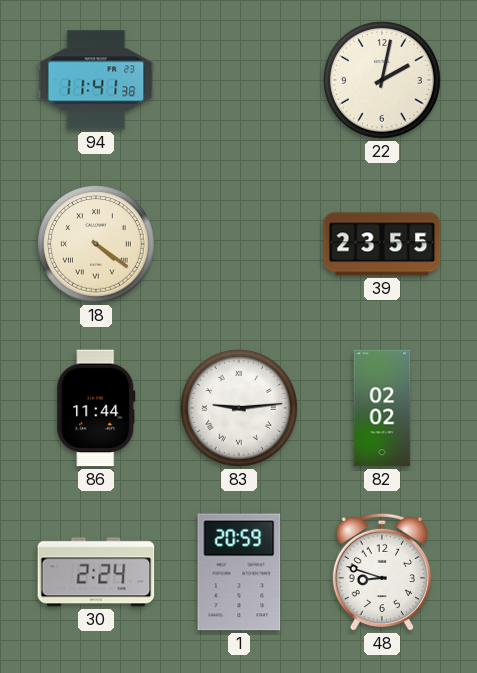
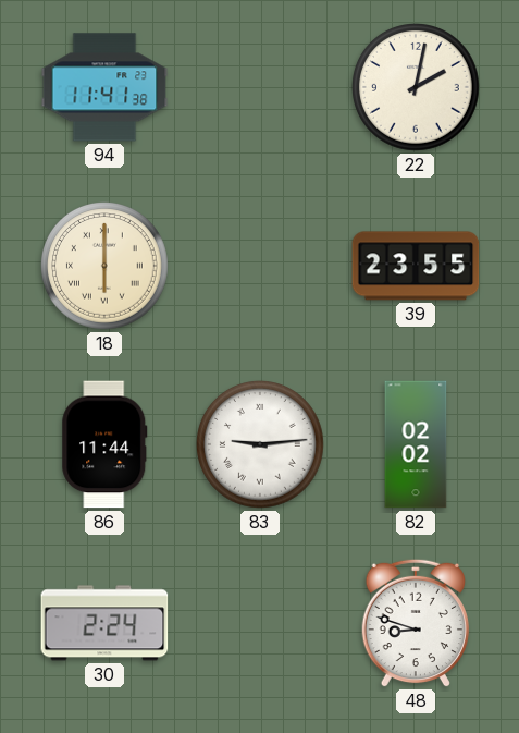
18: 4:21 -> 6:00 (106, 267)
1: 20:59 -> none (239, 572)
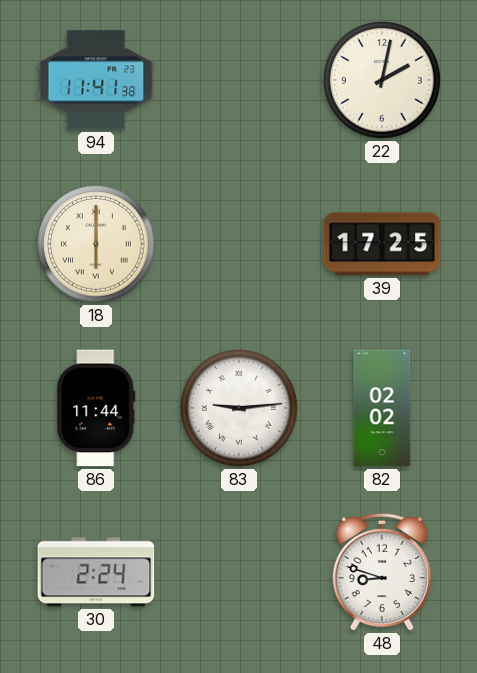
39: 23:55 -> 17:25 (382, 244)
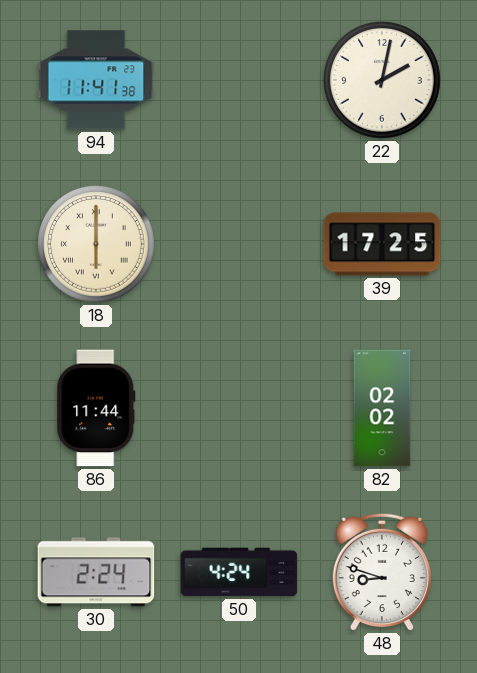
83: 9:14 -> none (240, 409)
50: none -> 4:24 (239, 572)
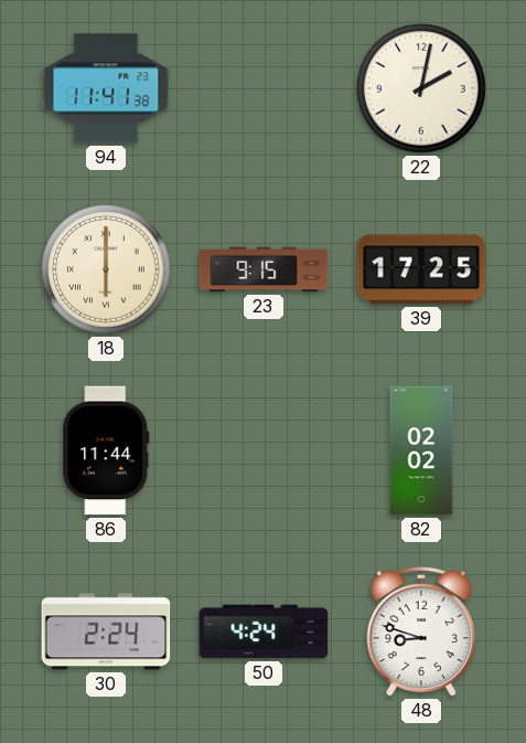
23: none -> 9:15 (264, 269)
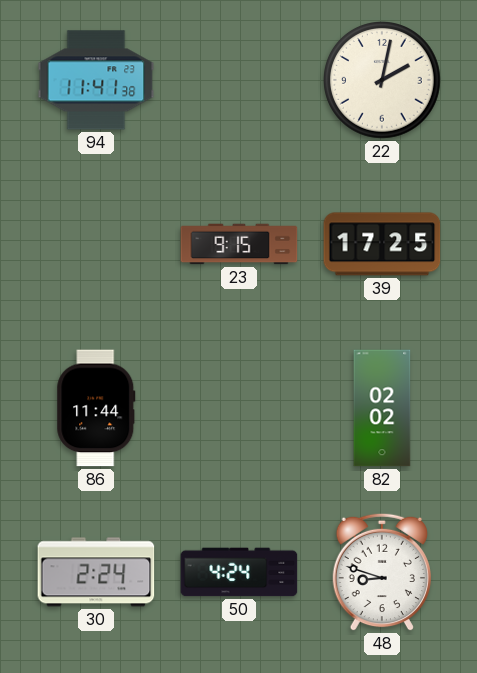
18: 6:00 -> none (107, 270)
